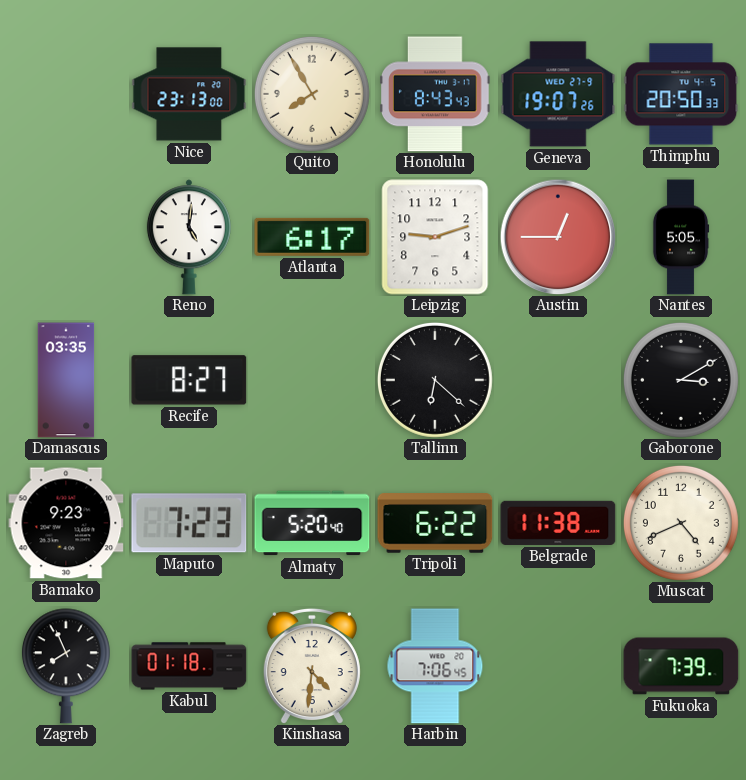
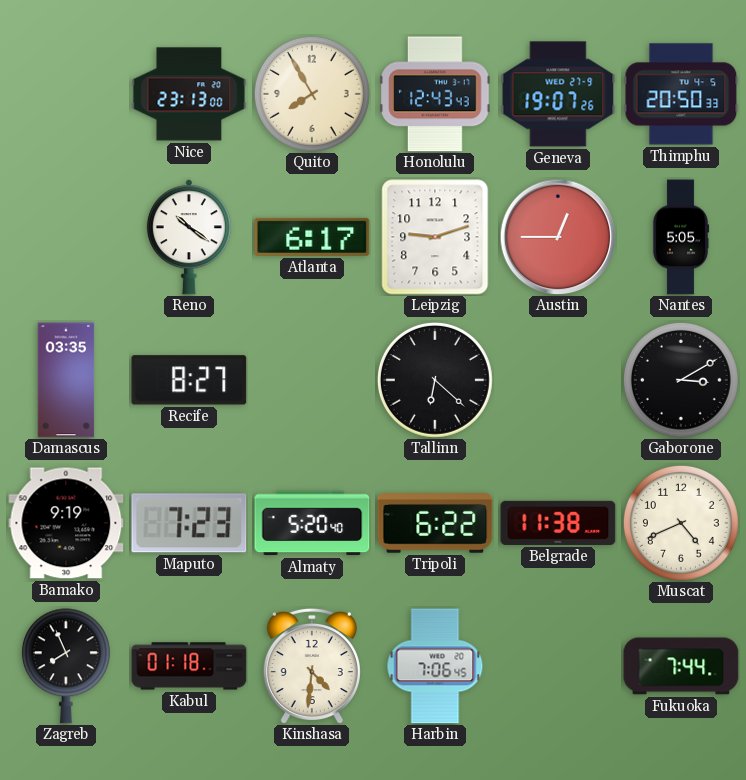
Honolulu: 8:43 -> 12:43 (436, 94)
Reno: 5:01 -> 10:21 (189, 237)
Bamako: 9:23 -> 9:19 (66, 523)
Fukuoka: 7:39 -> 7:44 (681, 666)
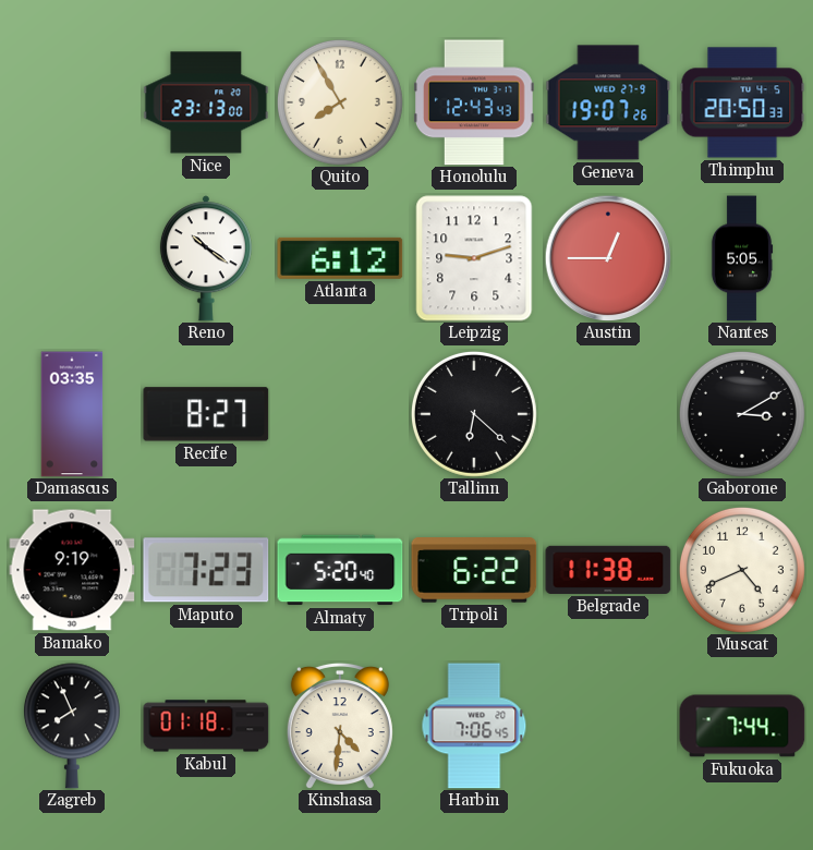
Atlanta: 6:17 -> 6:12 (340, 258)
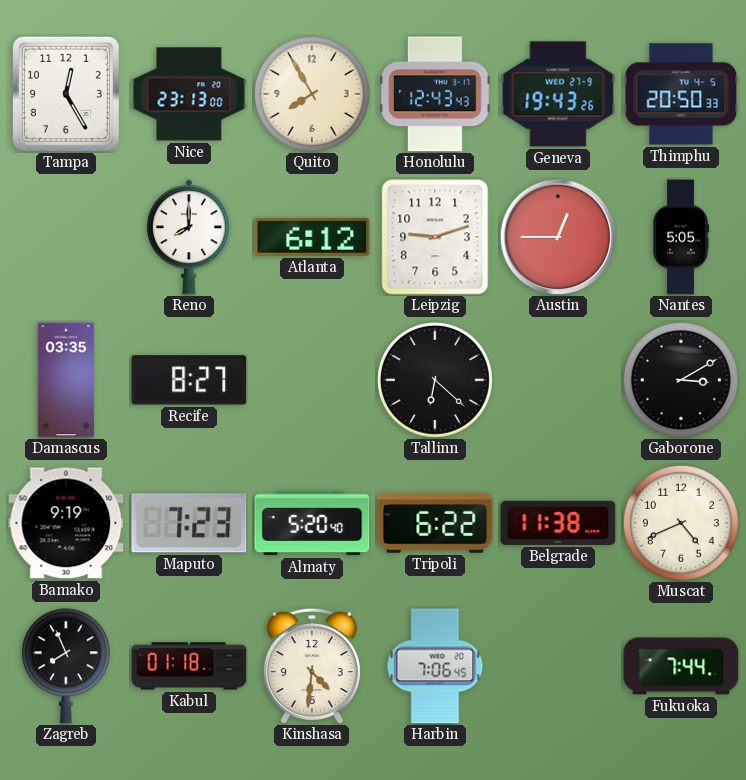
Tampa: none -> 12:25 (66, 94)
Geneva: 19:07 -> 19:43 (558, 94)
Reno: 10:21 -> 8:00 (189, 237)
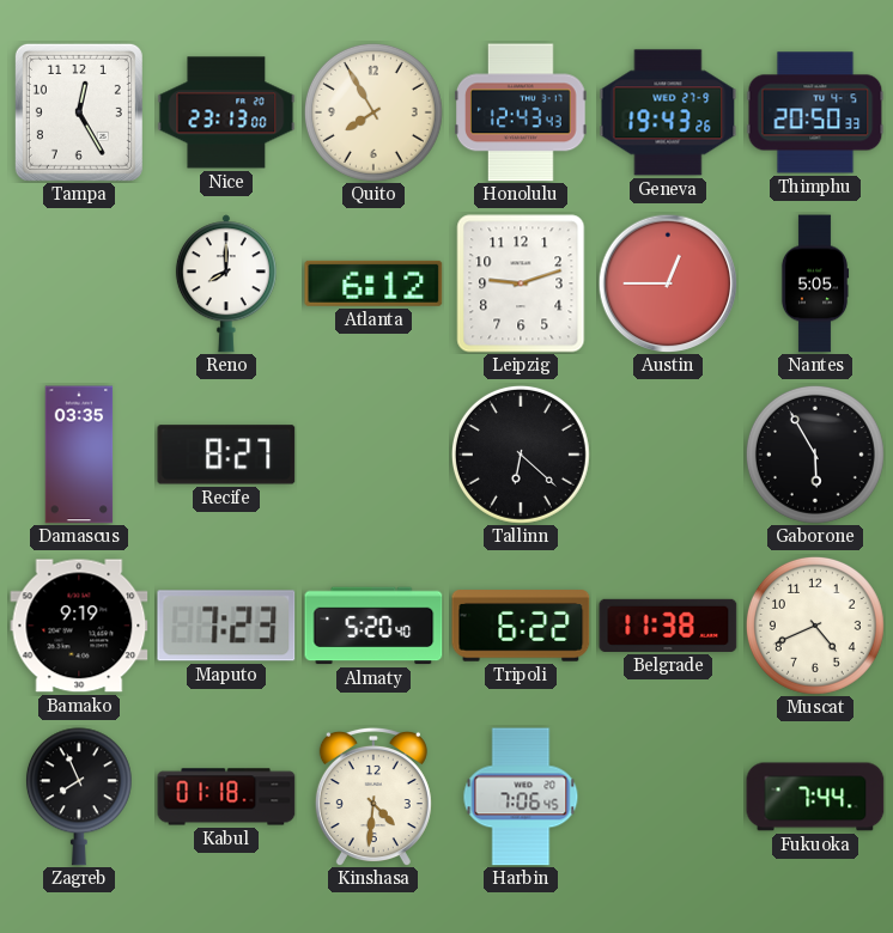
Gaborone: 3:10 -> 5:55 (815, 455)
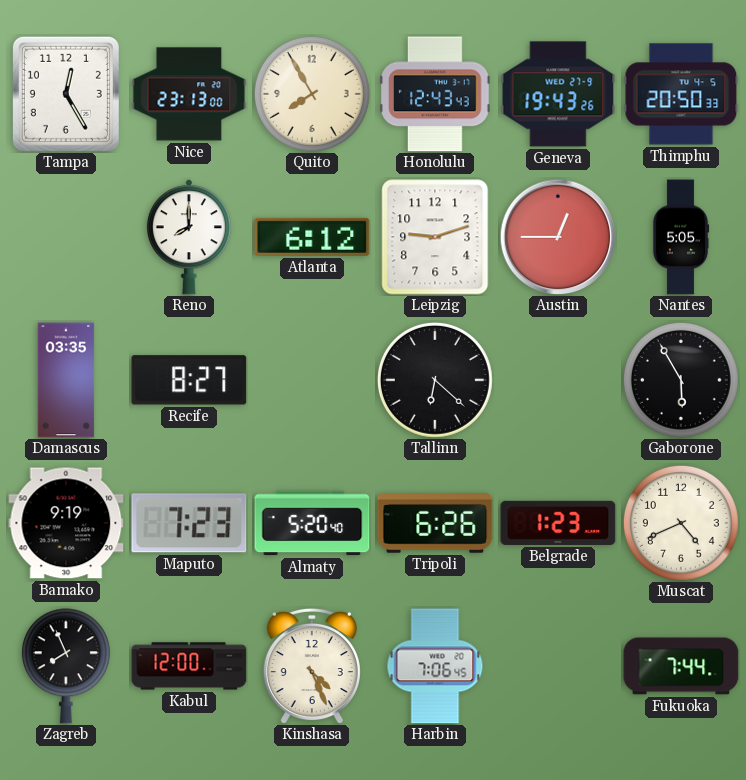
Tripoli: 6:22 -> 6:26 (435, 523)
Belgrade: 11:38 -> 1:23 (558, 523)
Kabul: 01:18 -> 12:00 (189, 666)
Kinshasa: 4:31 -> 4:26 (312, 666)
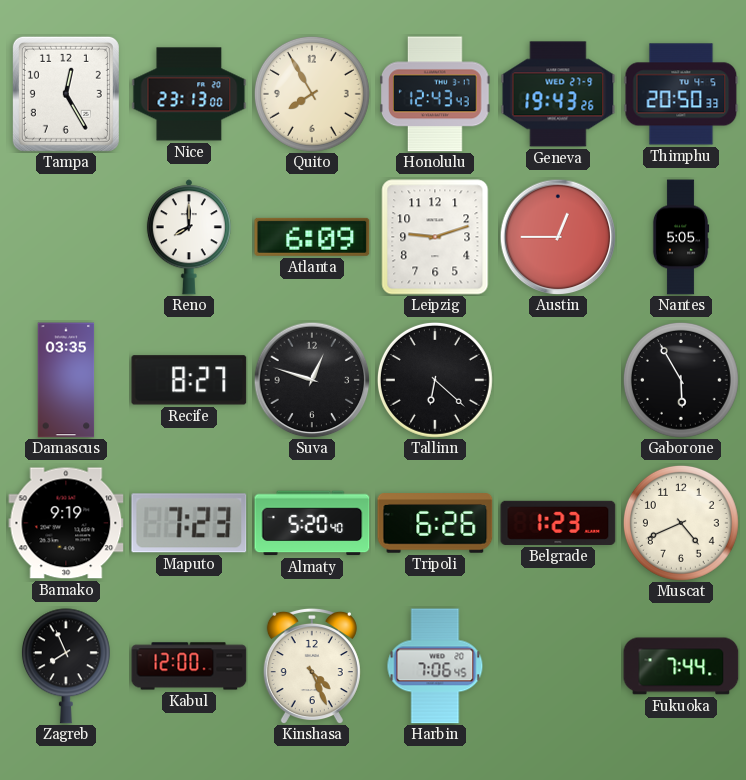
Atlanta: 6:12 -> 6:09 (312, 237)
Suva: none -> 12:48 (312, 380)
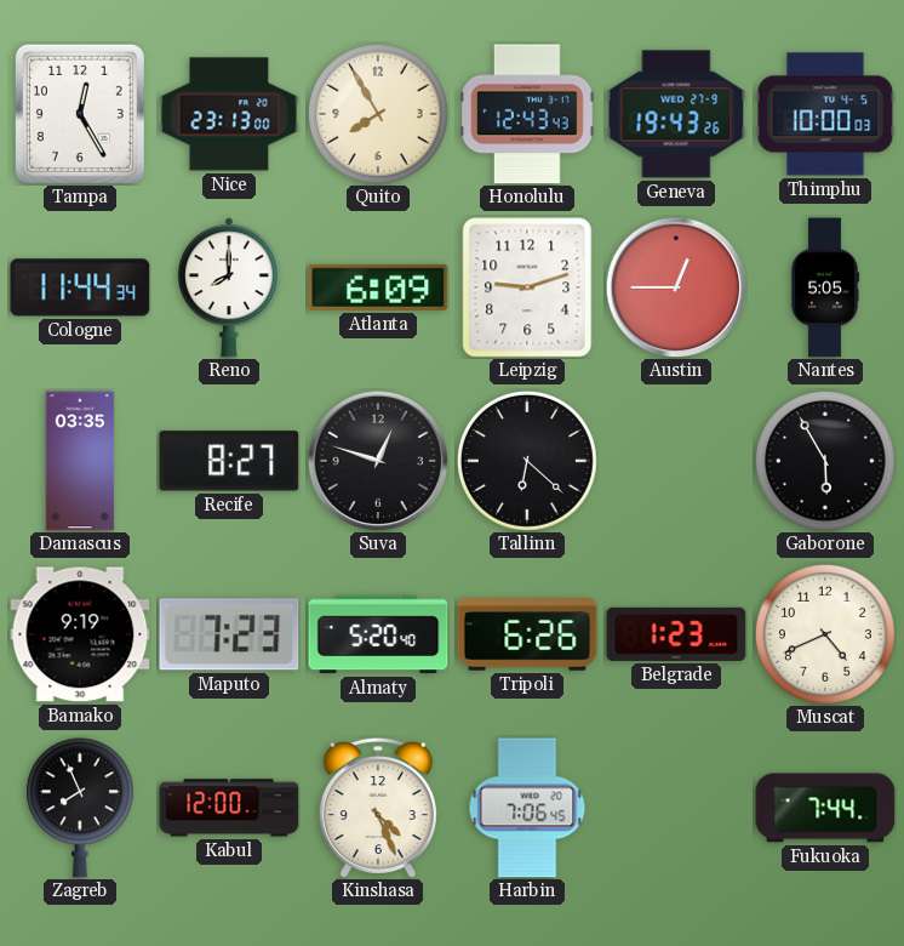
Thimphu: 20:50 -> 10:00 (825, 114)
Cologne: none -> 11:44 (80, 287)
